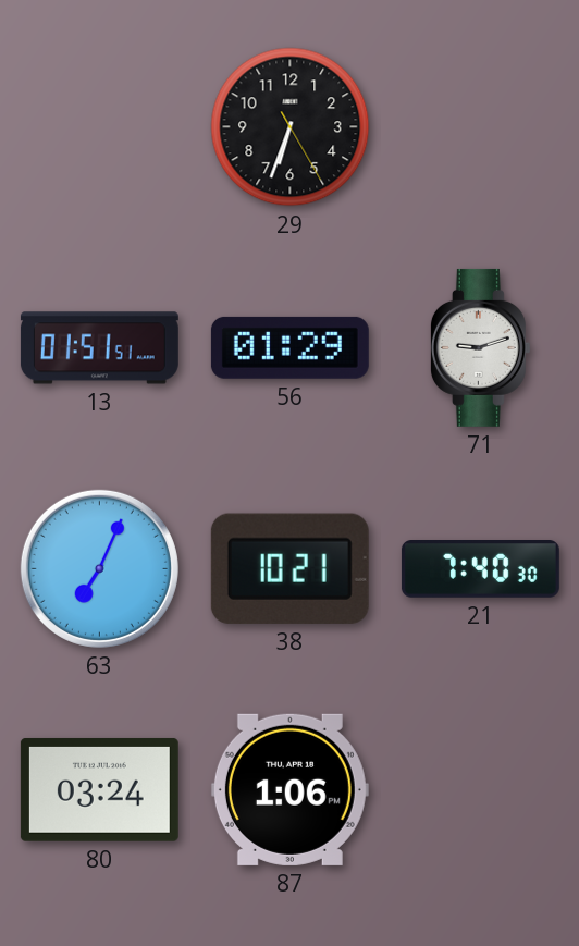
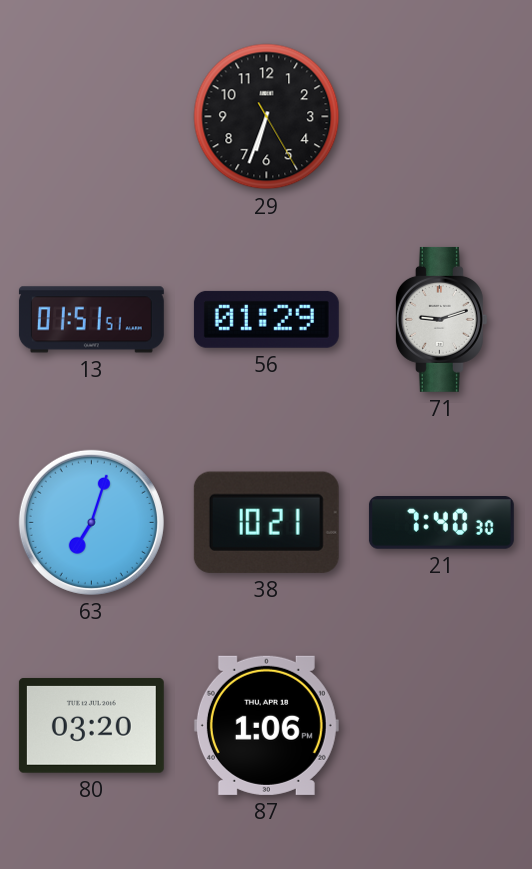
63: 7:04 -> 7:03 (91, 522)
80: 03:24 -> 03:20 (91, 725)
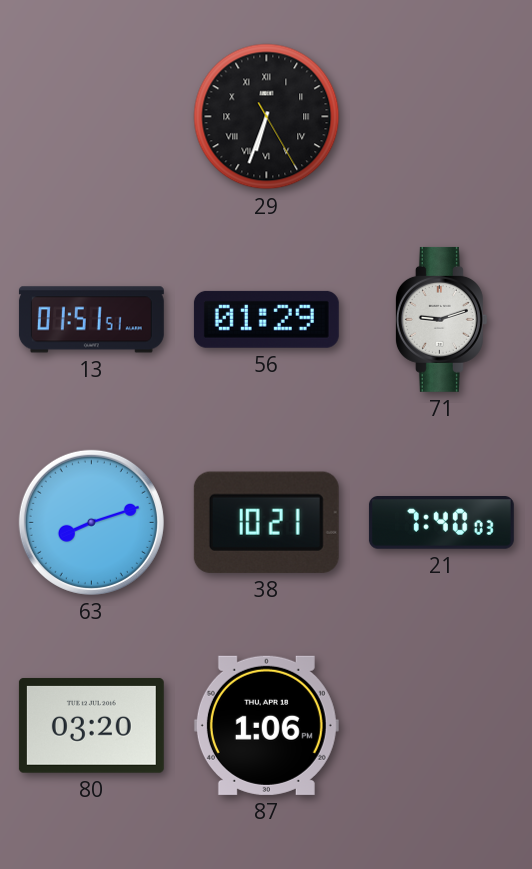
29 numerals: Arabic -> Roman (267, 117)
63: 7:03 -> 8:12 (91, 522)
21: 7:40:30 -> 7:40:03 (441, 523)
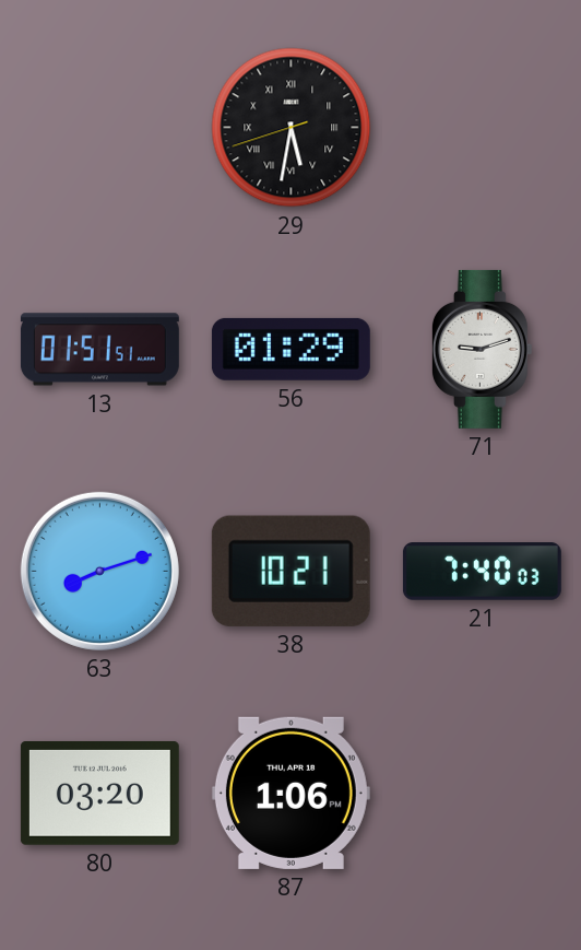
29: 6:33 -> 5:31 (292, 128)
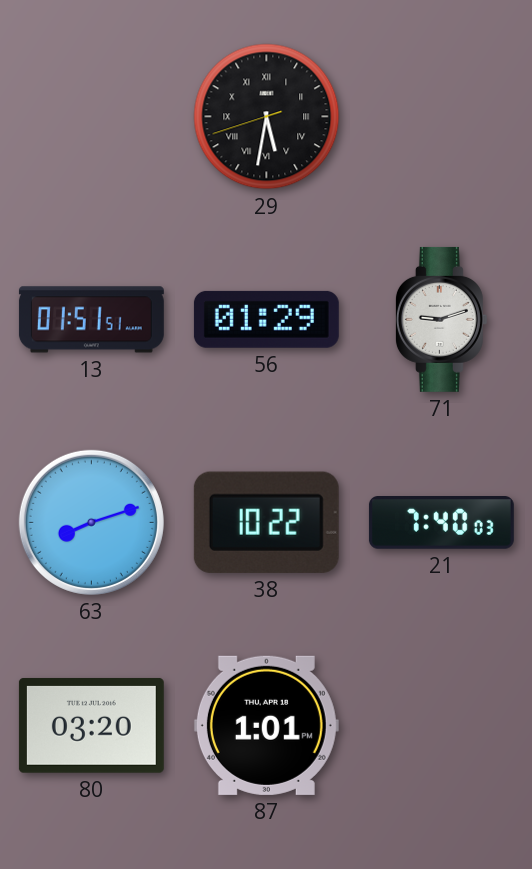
38: 10:21 -> 10:22 (266, 522)
87: 1:06 -> 1:01 (266, 725)
